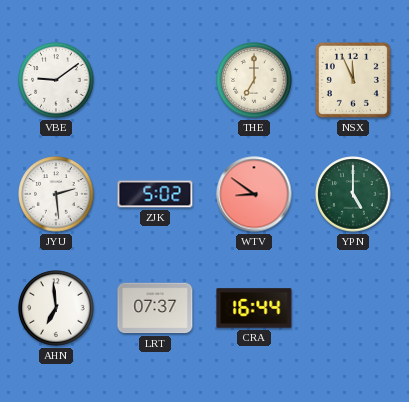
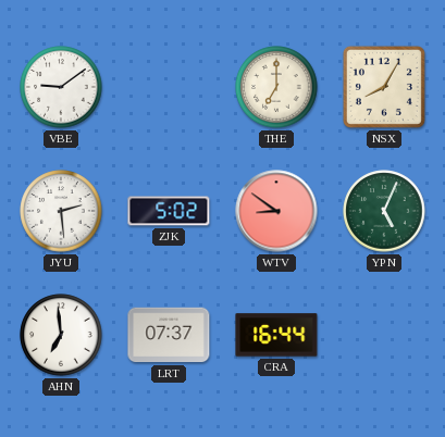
NSX: 11:56 -> 8:05 (384, 87)
YPN: 5:00 -> 5:04 (384, 211)
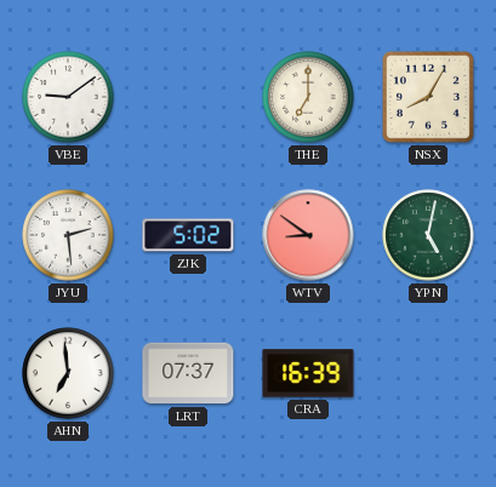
YPN: 5:04 -> 5:02 (428, 235)
CRA: 16:44 -> 16:39 (308, 373)
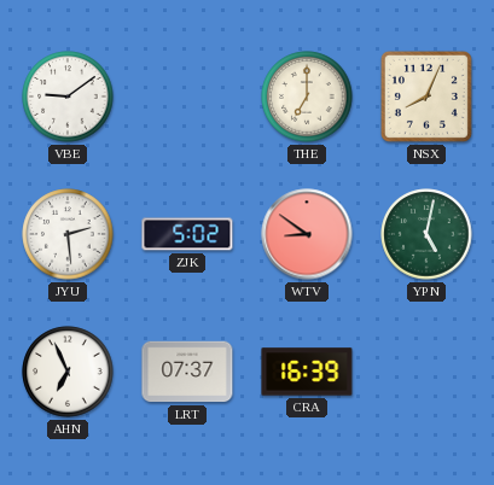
NSX: 8:05 -> 8:04 (426, 97)
AHN: 6:59 -> 6:56 (68, 372)
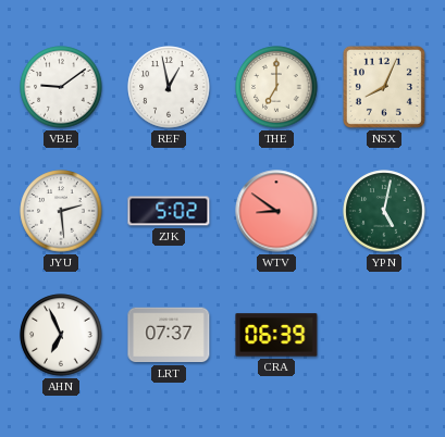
REF: none -> 12:58 (169, 87)
CRA: 16:39 -> 06:39 (276, 335)
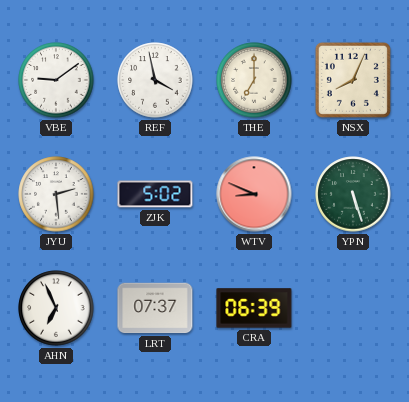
REF: 12:58 -> 3:58 (155, 80)
WTV: 8:51 -> 8:49 (254, 194)
YPN: 5:02 -> 5:27 (353, 194)
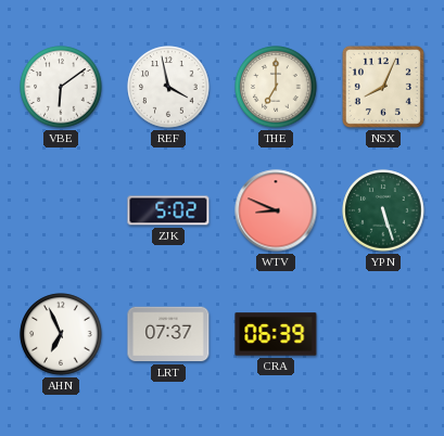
VBE: 9:09 -> 6:09 (61, 87)
JYU: 2:29 -> none (56, 194)
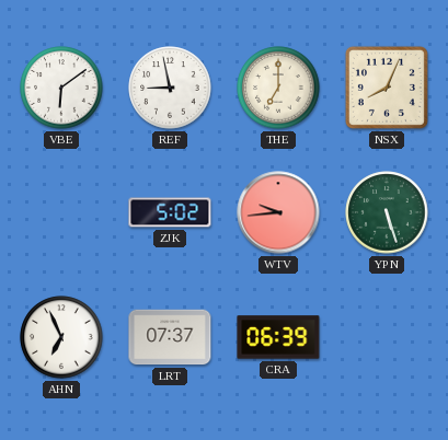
REF: 3:58 -> 8:58 (170, 88)
WTV: 8:49 -> 9:44 (278, 212)
